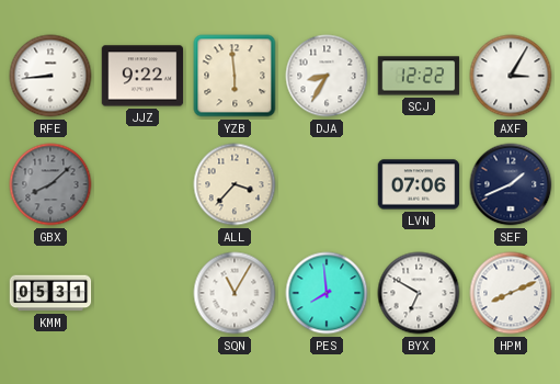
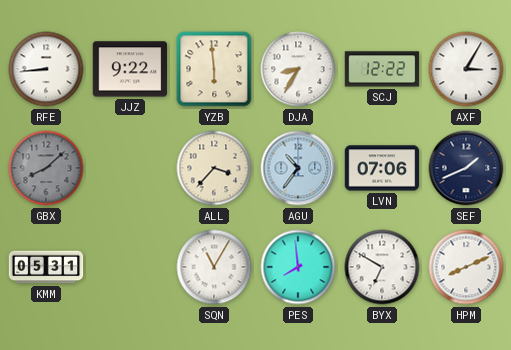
AGU: none -> 10:36 (298, 168)
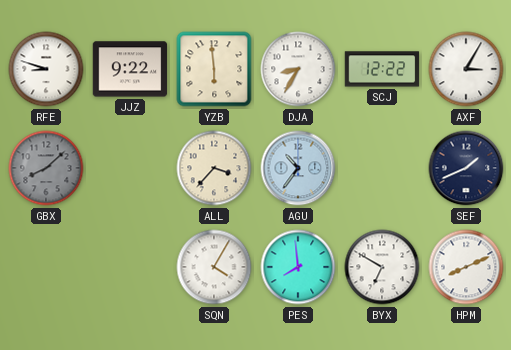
RFE: 8:44 -> 8:48 (46, 69)
LVN: 07:06 -> none (382, 168)
KMM: 05:31 -> none (46, 267)
SQN: 11:05 -> 4:05 (214, 267)
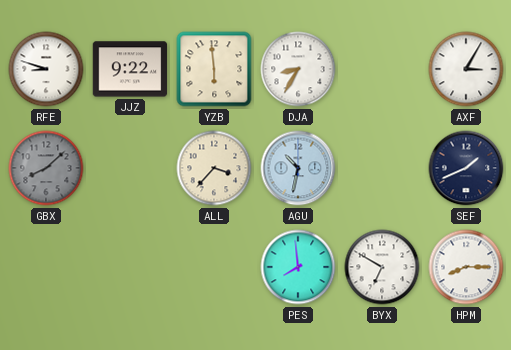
SCJ: 12:22 -> none (382, 69)
AGU: 10:36 -> 10:32 (298, 168)
SQN: 4:05 -> none (214, 267)
HPM: 8:11 -> 8:15 (466, 267)
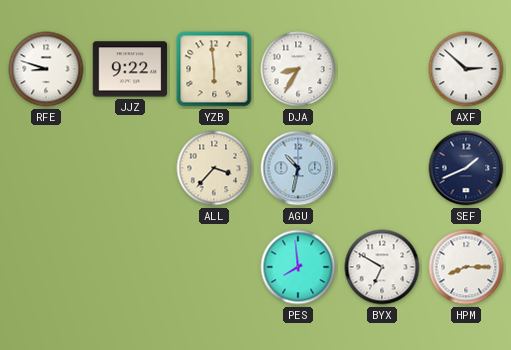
AXF: 3:05 -> 2:52 (466, 69)
GBX: 8:08 -> none (46, 168)
